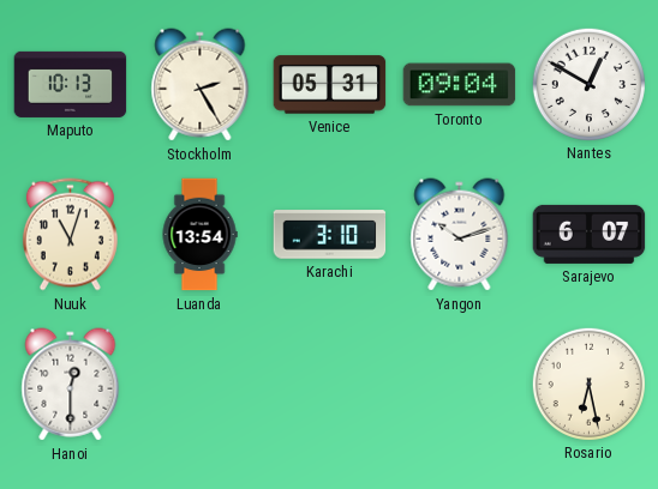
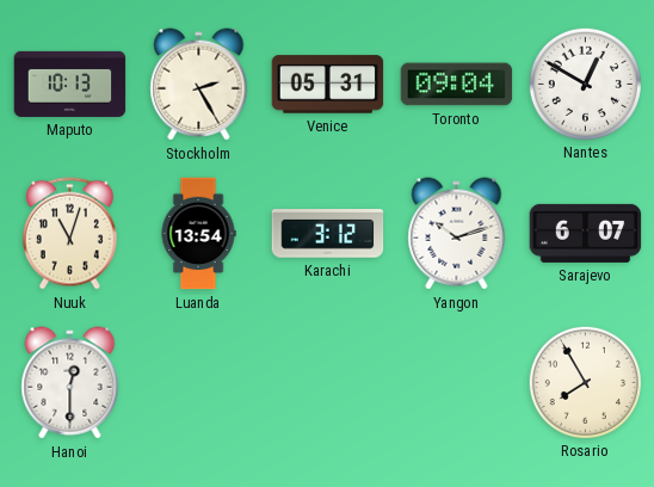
Karachi: 3:10 -> 3:12 (328, 234)
Rosario: 6:28 -> 7:55 (585, 382)
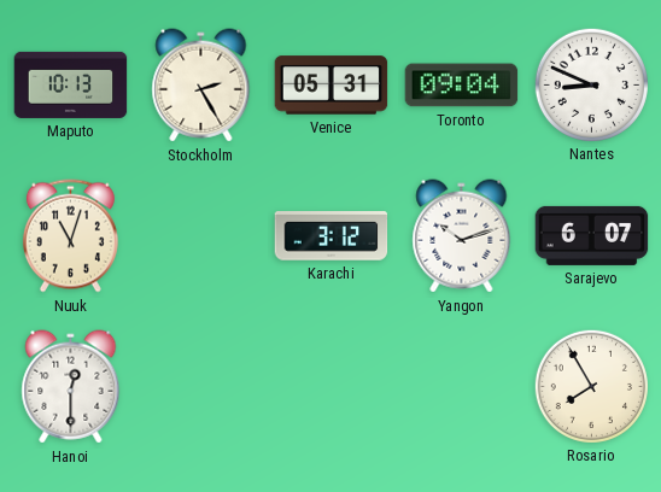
Nantes: 12:50 -> 8:49 (591, 84)
Luanda: 13:54 -> none (198, 234)
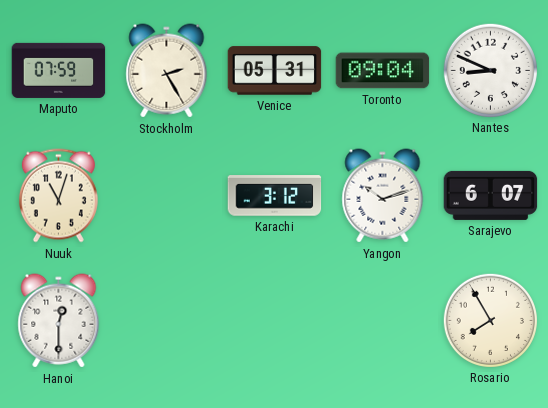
Maputo: 10:13 -> 07:59 (59, 70)
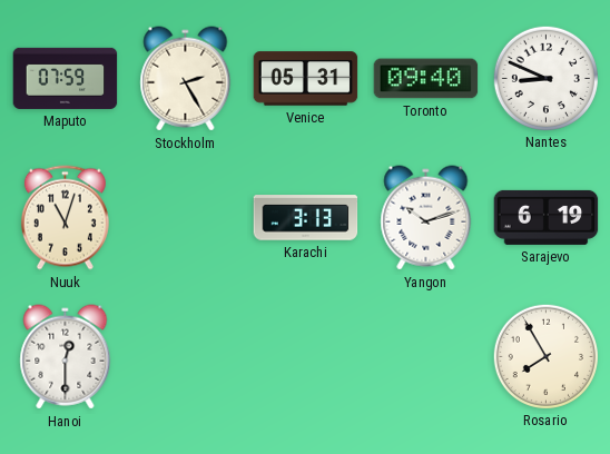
Toronto: 09:04 -> 09:40 (426, 79)
Karachi: 3:12 -> 3:13 (306, 218)
Sarajevo: 6:07 -> 6:19 (547, 217)
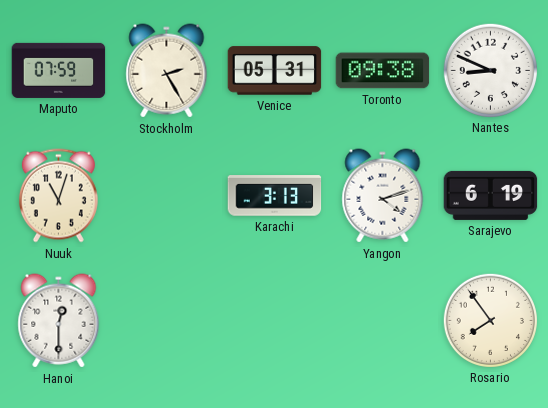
Toronto: 09:40 -> 09:38 (383, 71)
Yangon: 10:12 -> 4:12 (383, 196)
Rosario: 7:55 -> 7:54 (490, 320)
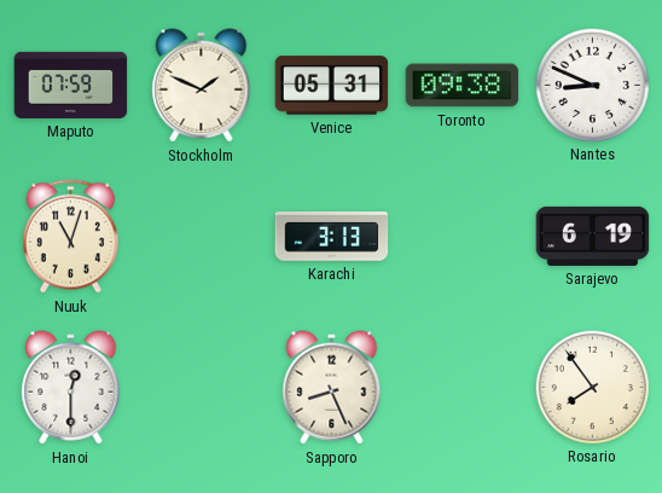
Stockholm: 2:25 -> 1:49 (202, 86)
Yangon: 4:12 -> none (383, 196)
Sapporo: none -> 8:26 (332, 388)
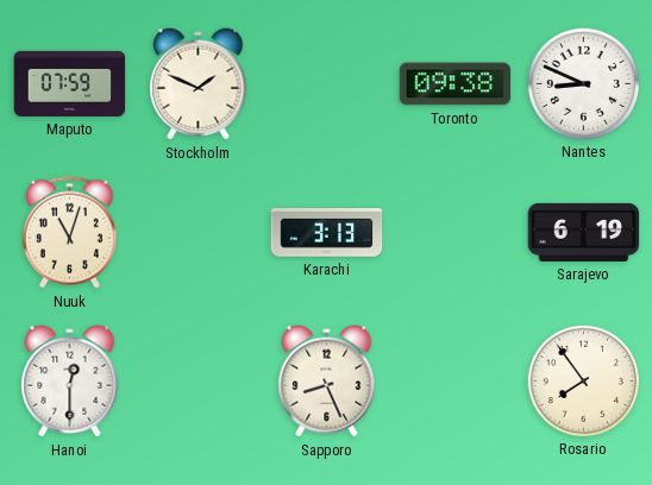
Venice: 05:31 -> none (332, 86)
